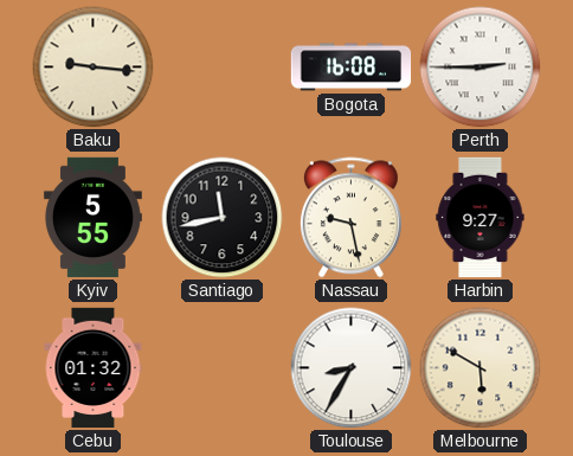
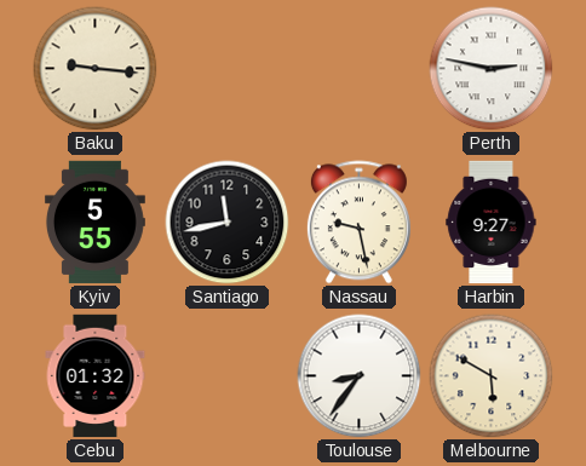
Bogota: 16:08 -> none (352, 68)
Perth: 2:45 -> 2:47 (492, 69)
Toulouse: 8:35 -> 8:36 (360, 376)
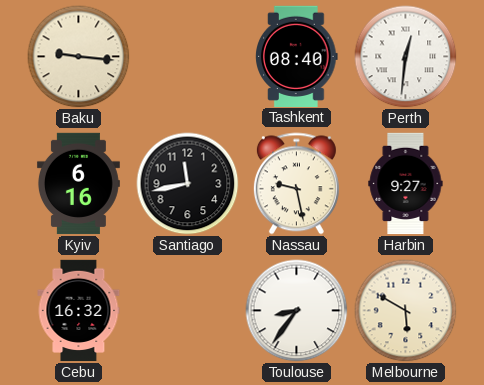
Tashkent: none -> 08:40 (297, 56)
Perth: 2:47 -> 12:31 (406, 57)
Kyiv: 5:55 -> 6:16 (78, 184)
Cebu: 01:32 -> 16:32 (79, 311)
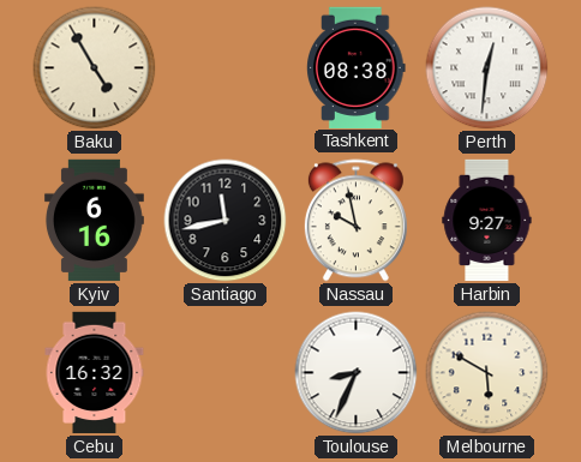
Baku: 9:16 -> 4:55 (95, 68)
Tashkent: 08:40 -> 08:38 (357, 67)
Nassau: 9:28 -> 9:58 (355, 221)
Toulouse: 8:36 -> 8:34 (357, 373)
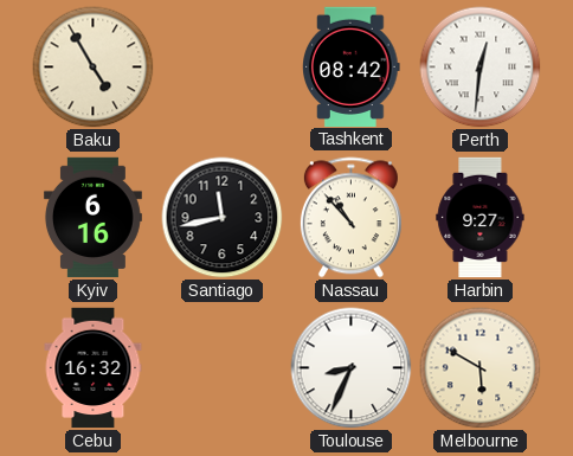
Tashkent: 08:38 -> 08:42 (352, 66)
Nassau: 9:58 -> 10:53 (350, 218)
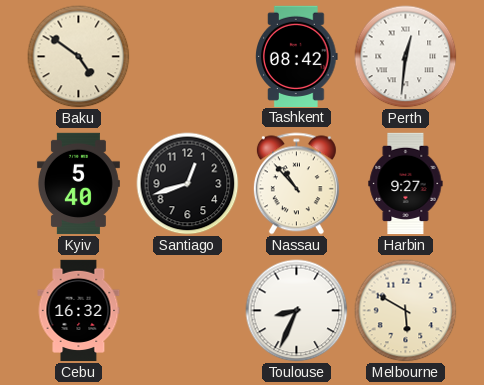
Baku: 4:55 -> 4:51 (79, 57)
Kyiv: 6:16 -> 5:40 (78, 184)
Santiago: 11:43 -> 12:42 (188, 184)
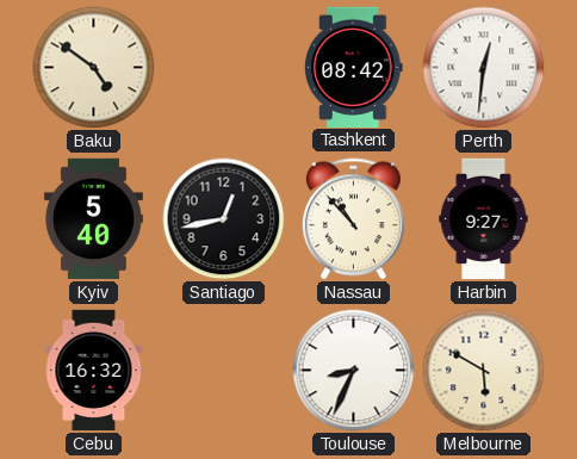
Santiago: 12:42 -> 12:43 (224, 219)
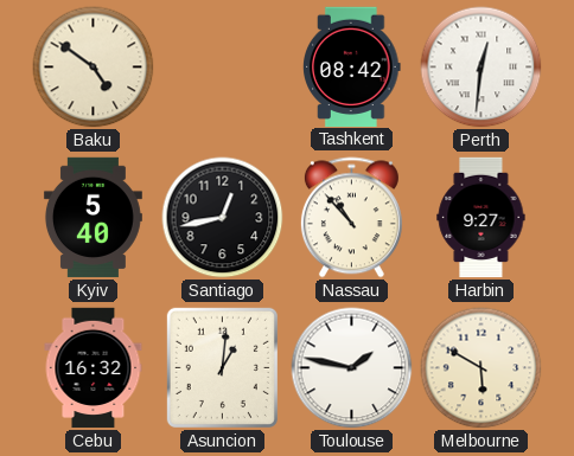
Asuncion: none -> 1:01 (222, 367)
Toulouse: 8:34 -> 1:47 (352, 368)
